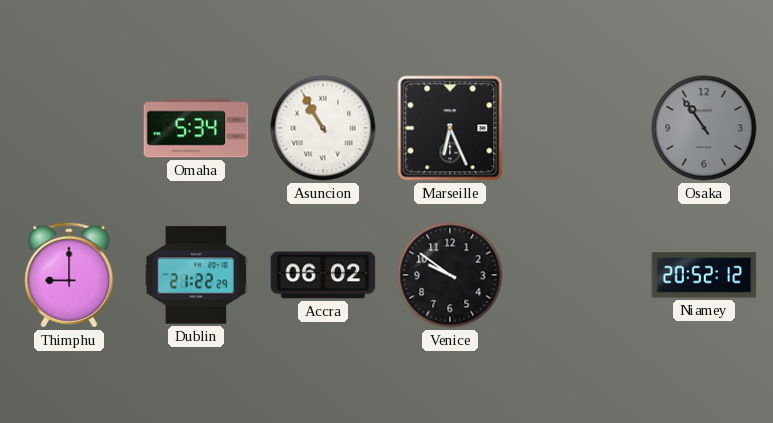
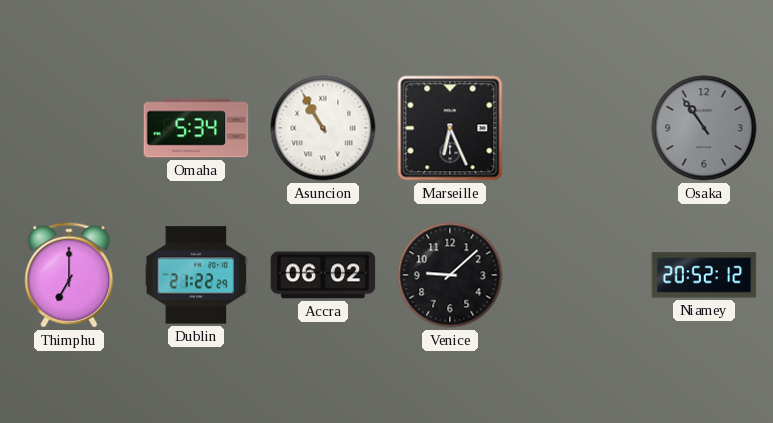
Thimphu: 9:00 -> 7:00 (69, 275)
Venice: 9:51 -> 9:08 (450, 275)
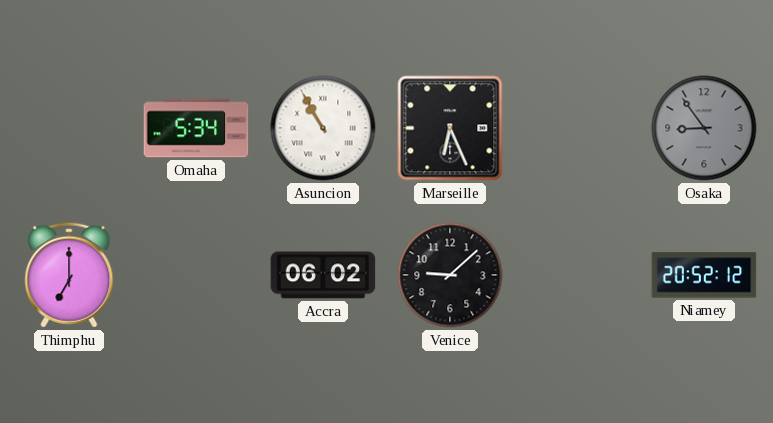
Osaka: 10:54 -> 8:54 (704, 128)
Dublin: 21:22 -> none (196, 275)
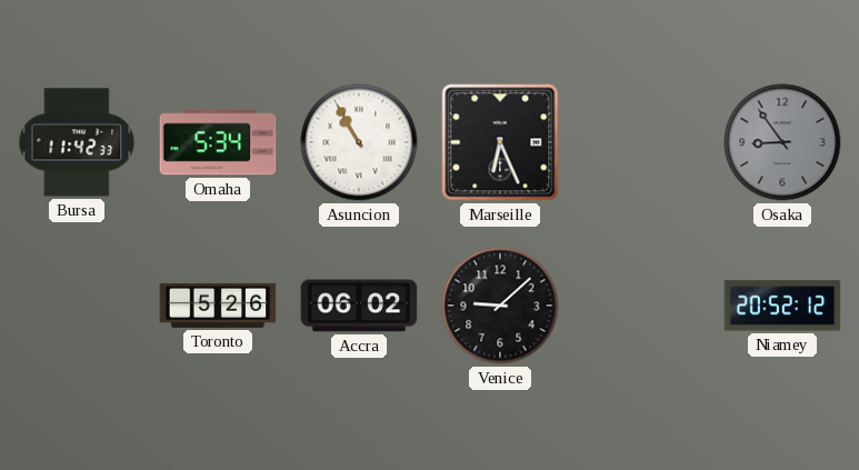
Bursa: none -> 11:42 (77, 142)
Thimphu: 7:00 -> none (69, 275)
Toronto: none -> 5:26 (218, 306)
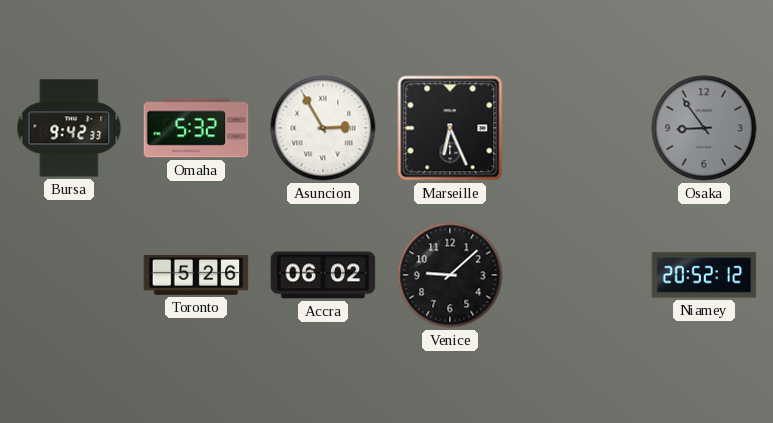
Bursa: 11:42 -> 9:42 (69, 128)
Omaha: 5:34 -> 5:32 (196, 128)
Asuncion: 10:55 -> 2:55 (323, 128)
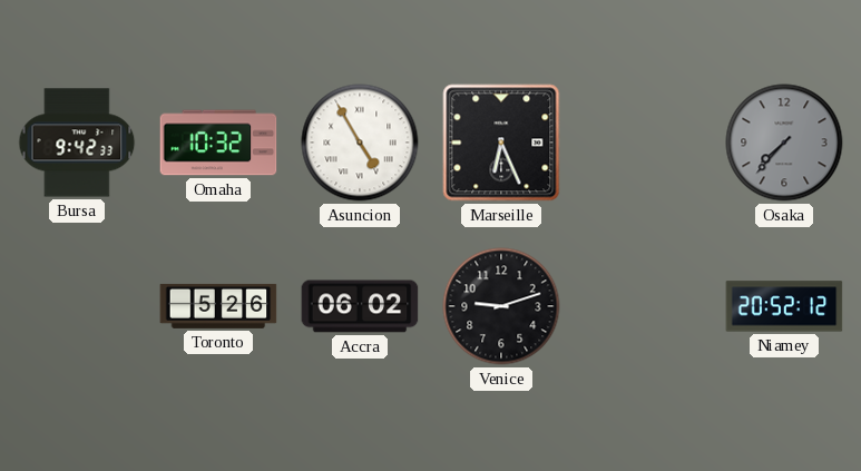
Omaha: 5:32 -> 10:32 (218, 143)
Asuncion: 2:55 -> 4:55 (360, 143)
Osaka: 8:54 -> 7:37 (784, 143)
Venice: 9:08 -> 9:12 (501, 306)
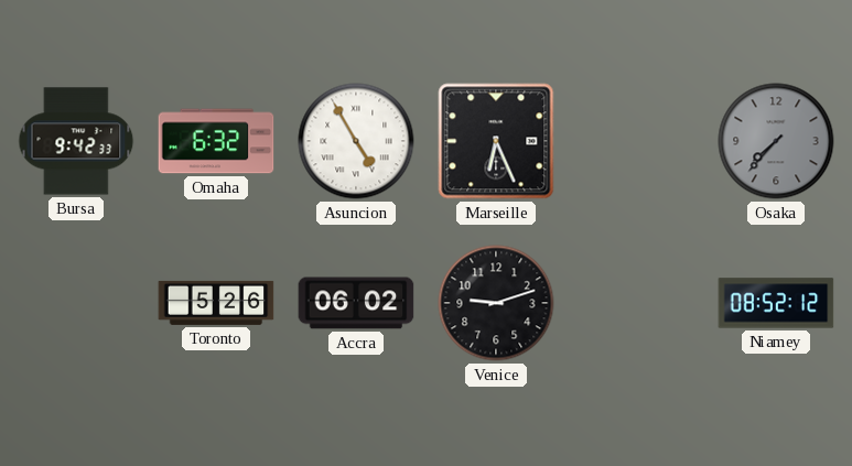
Omaha: 10:32 -> 6:32 (216, 141)
Niamey: 20:52 -> 08:52 (776, 303)
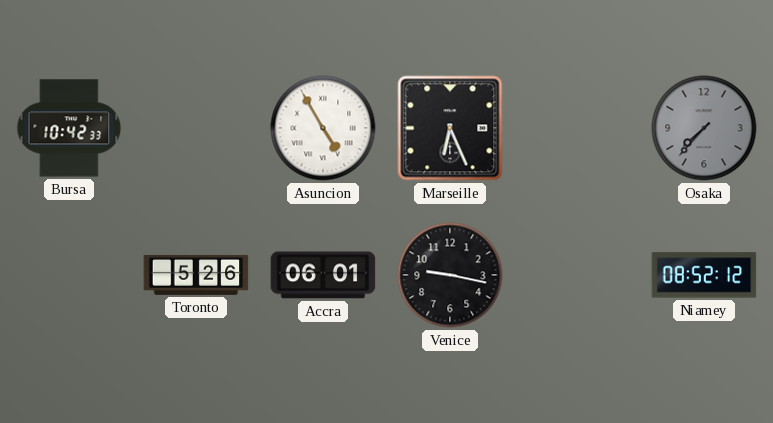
Bursa: 9:42 -> 10:42 (69, 128)
Omaha: 6:32 -> none (216, 141)
Accra: 06:02 -> 06:01 (323, 275)
Venice: 9:12 -> 9:17 (450, 275)
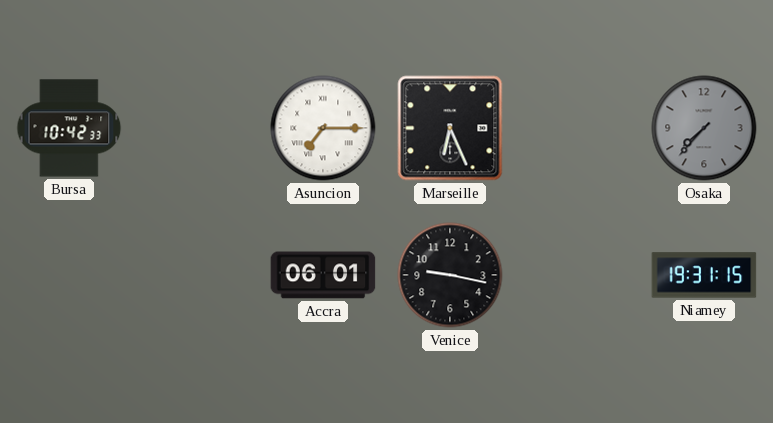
Asuncion: 4:55 -> 7:15 (323, 128)
Toronto: 5:26 -> none (196, 275)
Niamey: 08:52 -> 19:31 (704, 275)
